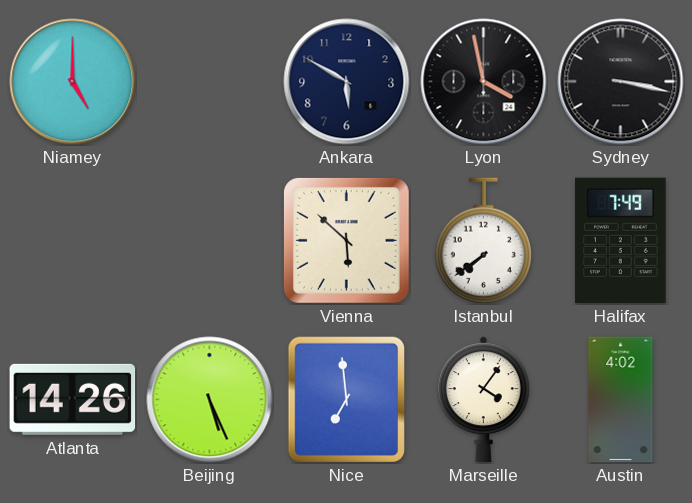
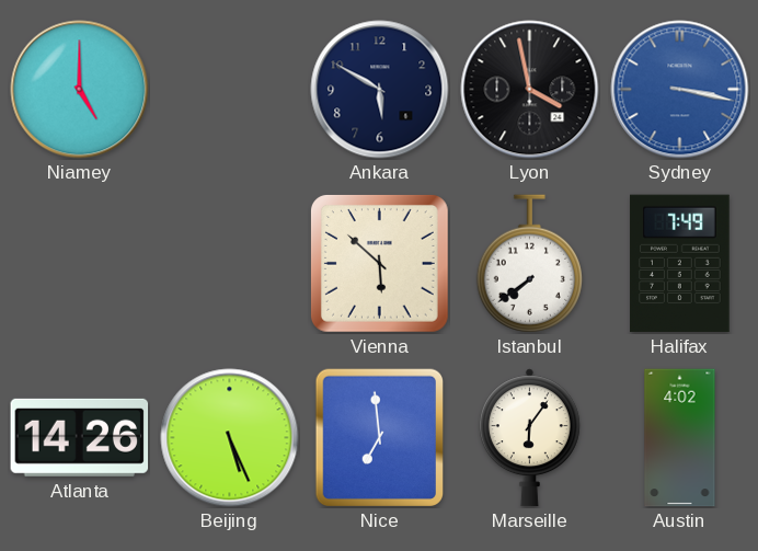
Sydney dial: black -> blue (680, 90)
Marseille: 4:06 -> 6:06 (529, 438)
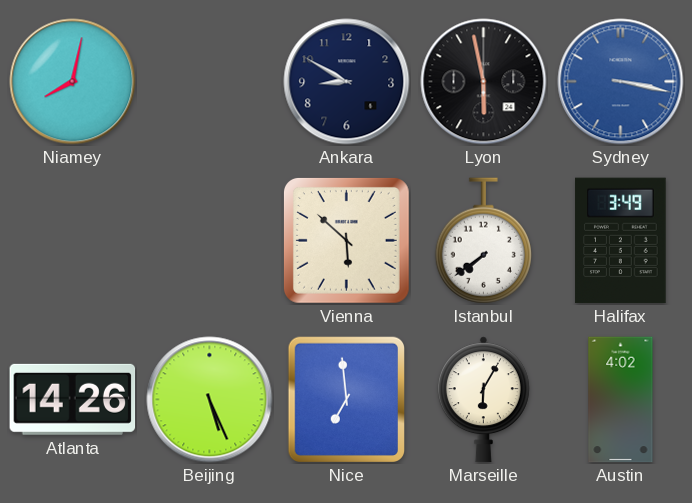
Niamey: 5:00 -> 8:02 (73, 82)
Ankara: 5:50 -> 8:50 (347, 82)
Lyon: 3:58 -> 5:58 (484, 82)
Halifax: 7:49 -> 3:49 (621, 241)
Marseille: 6:06 -> 6:05 (483, 400)
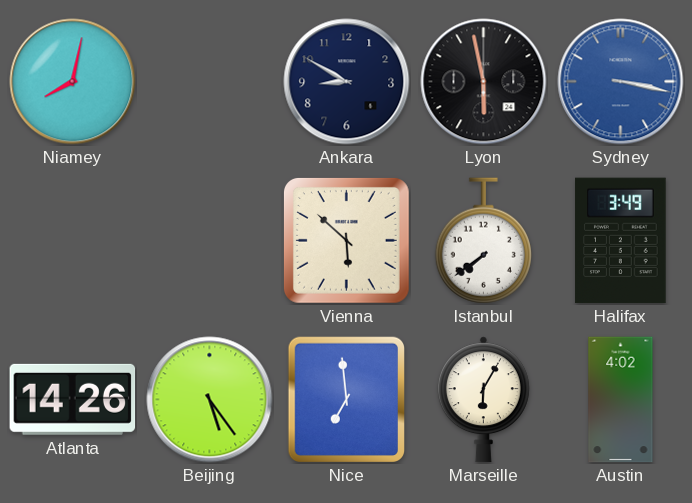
Beijing: 5:26 -> 5:24 (210, 400)
